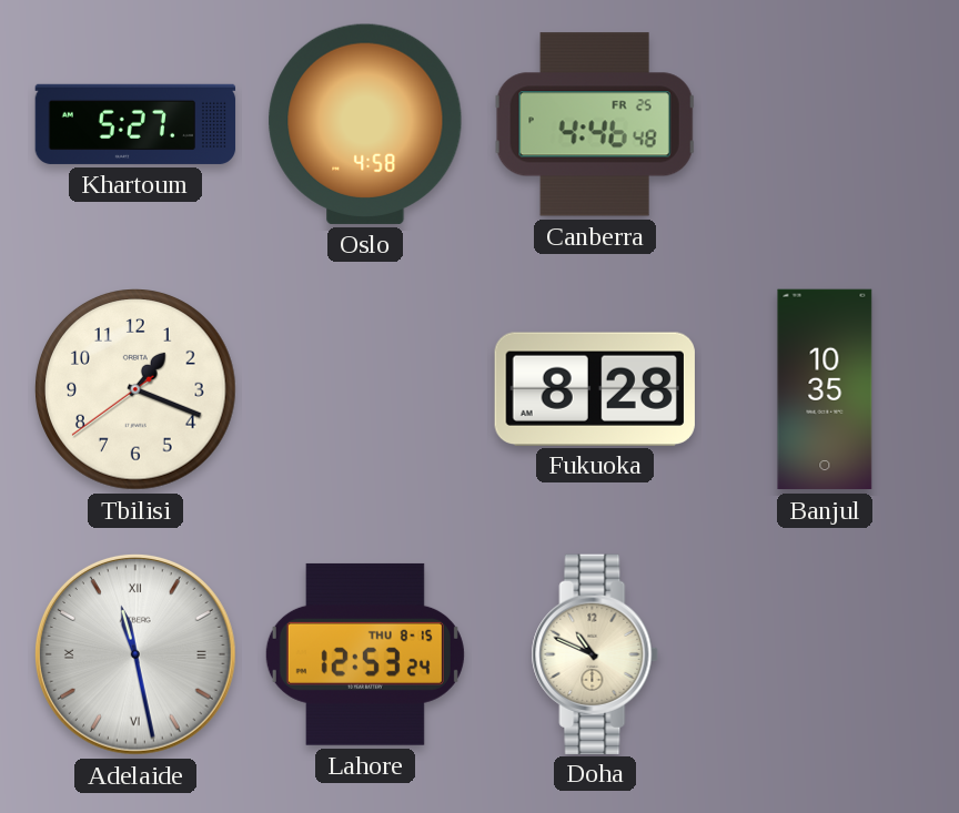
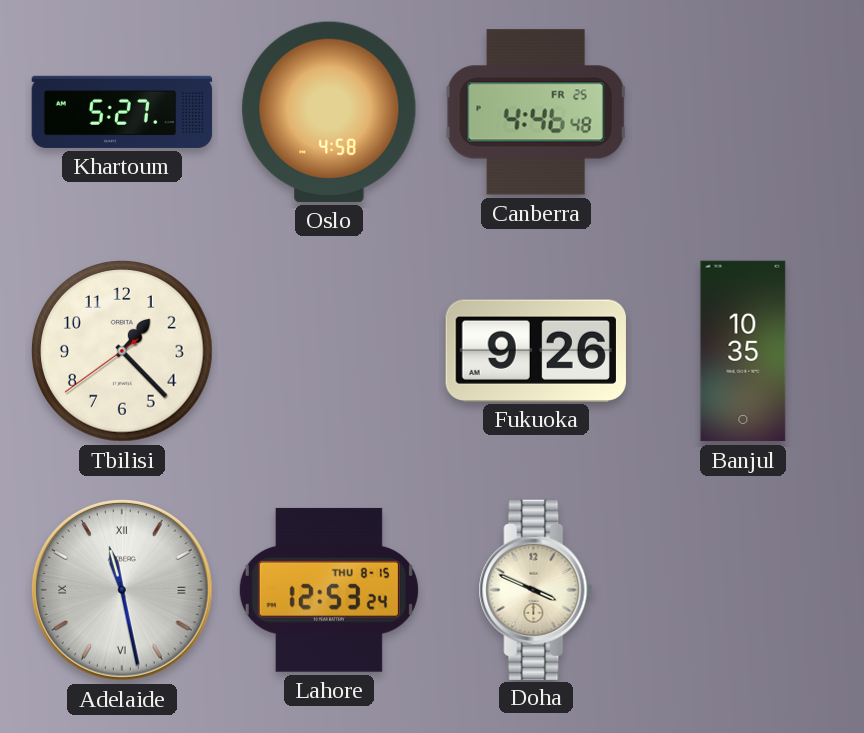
Tbilisi: 1:18 -> 1:22 (122, 351)
Fukuoka: 8:28 -> 9:26 (536, 350)
Doha: 10:49 -> 3:49 (536, 589)
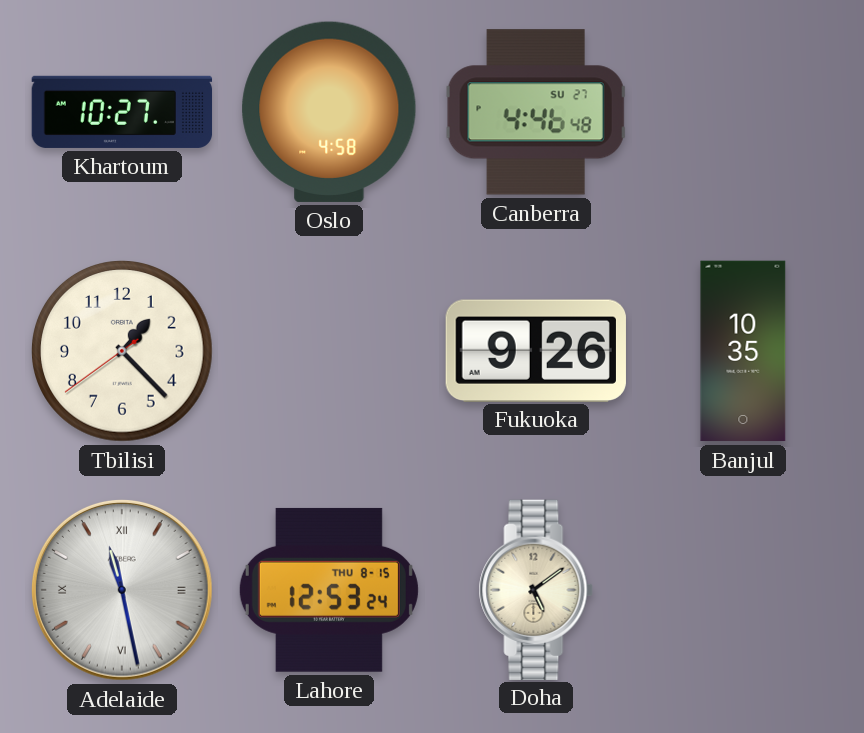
Khartoum: 5:27 -> 10:27 (122, 112)
Canberra date: FR 25 -> SU 27 (536, 112)
Doha: 3:49 -> 5:09 (536, 589)
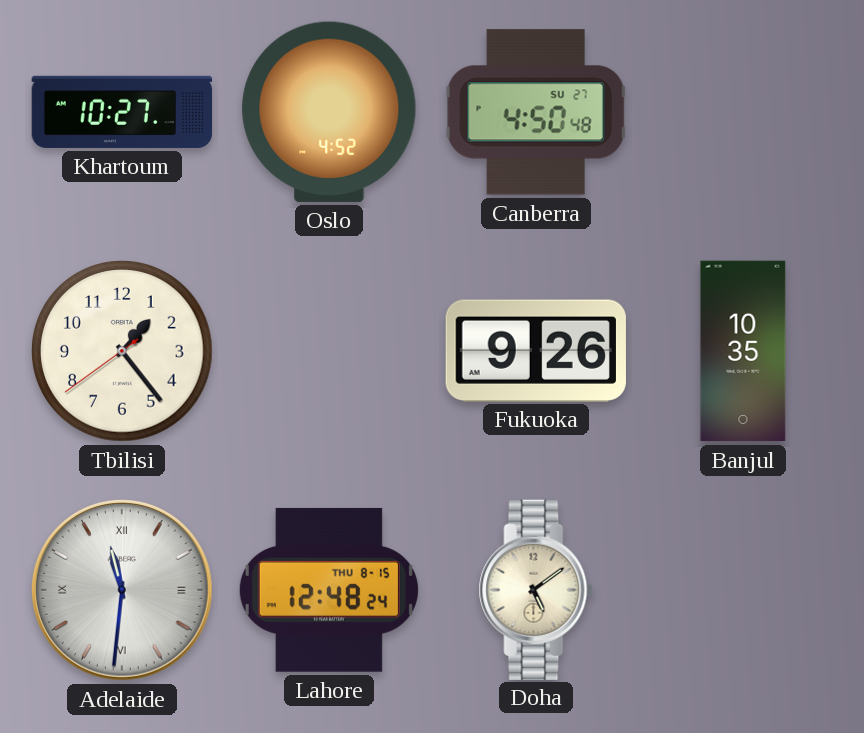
Oslo: 4:58 -> 4:52 (329, 112)
Canberra: 4:46 -> 4:50 (536, 112)
Tbilisi: 1:22 -> 1:23 (122, 351)
Adelaide: 11:28 -> 11:31 (122, 590)
Lahore: 12:53 -> 12:48 (329, 590)
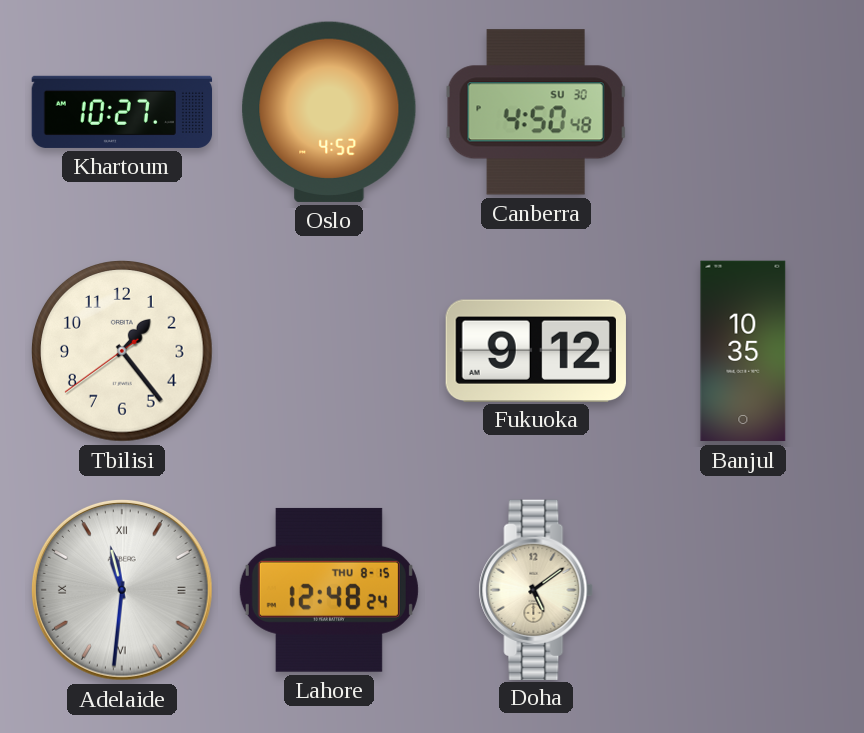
Canberra date: SU 27 -> SU 30 (536, 112)
Fukuoka: 9:26 -> 9:12 (536, 350)
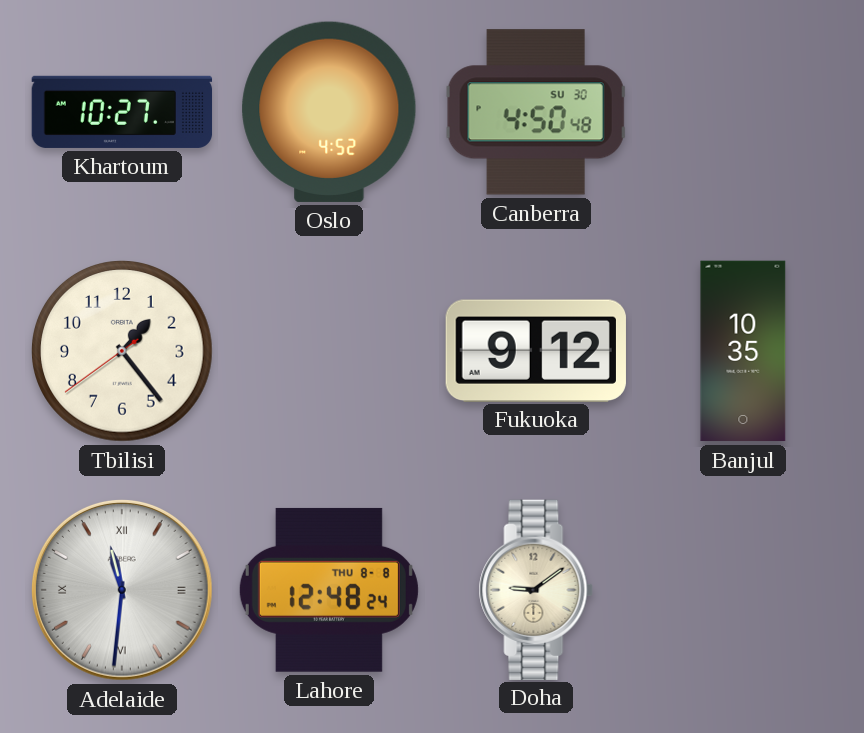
Lahore date: THU 8-15 -> THU 8-8 (329, 590)
Doha: 5:09 -> 9:09 (536, 589)
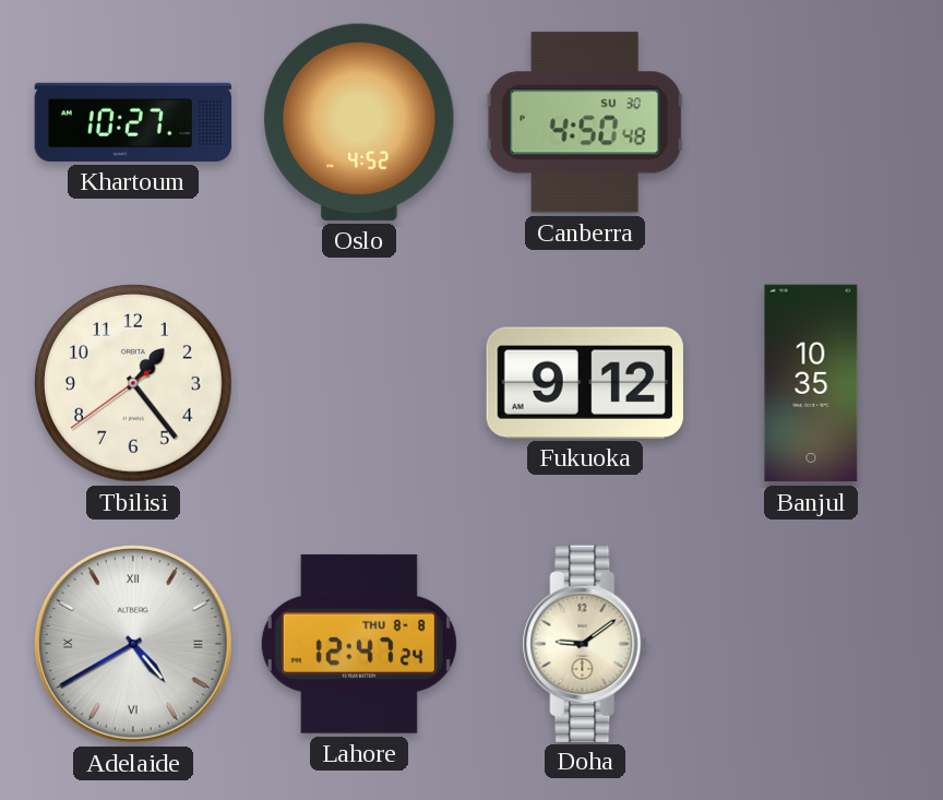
Adelaide: 11:31 -> 4:40 (133, 644)
Lahore: 12:48 -> 12:47 (359, 644)
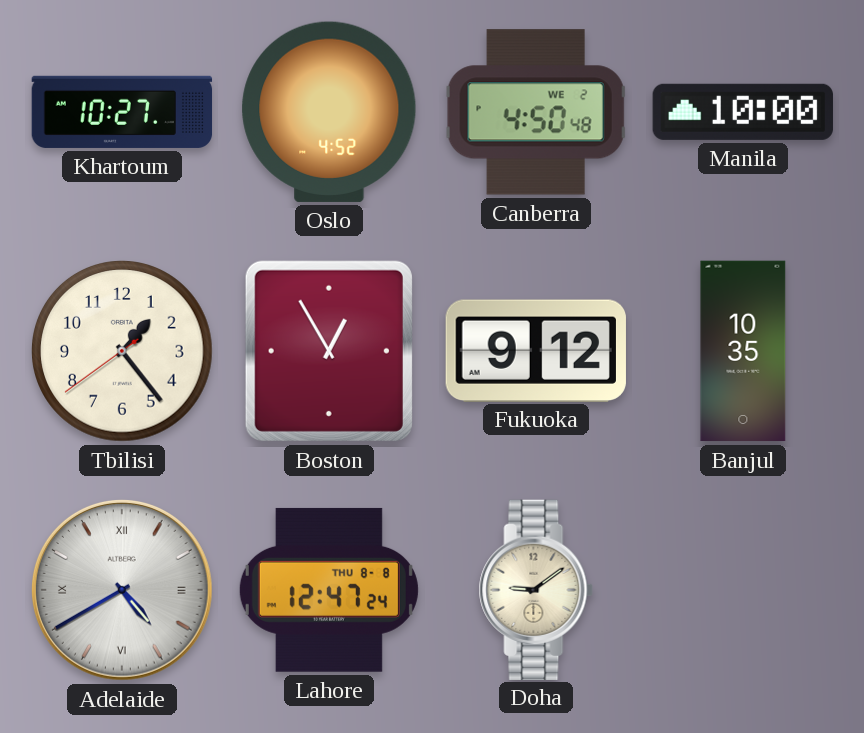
Canberra date: SU 30 -> WE 2 (536, 112)
Manila: none -> 10:00 (743, 112)
Boston: none -> 12:55 (329, 351)
